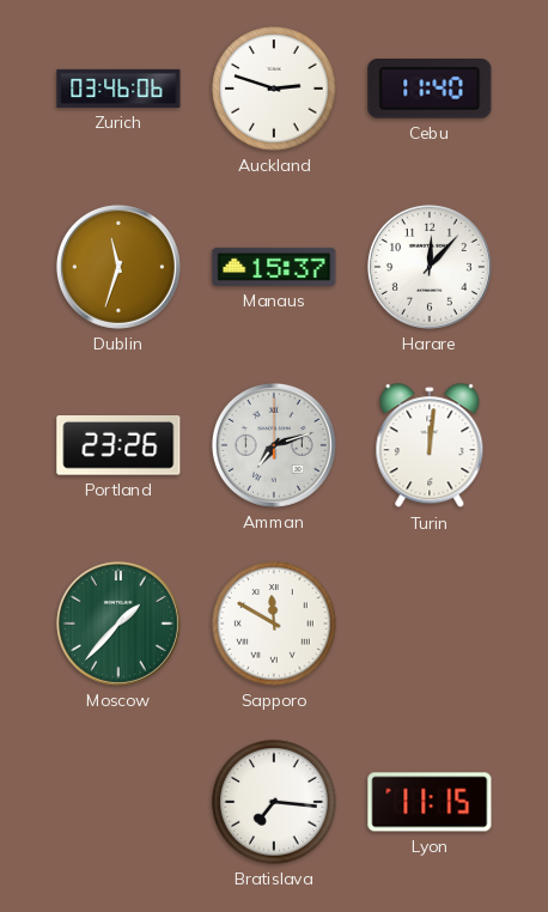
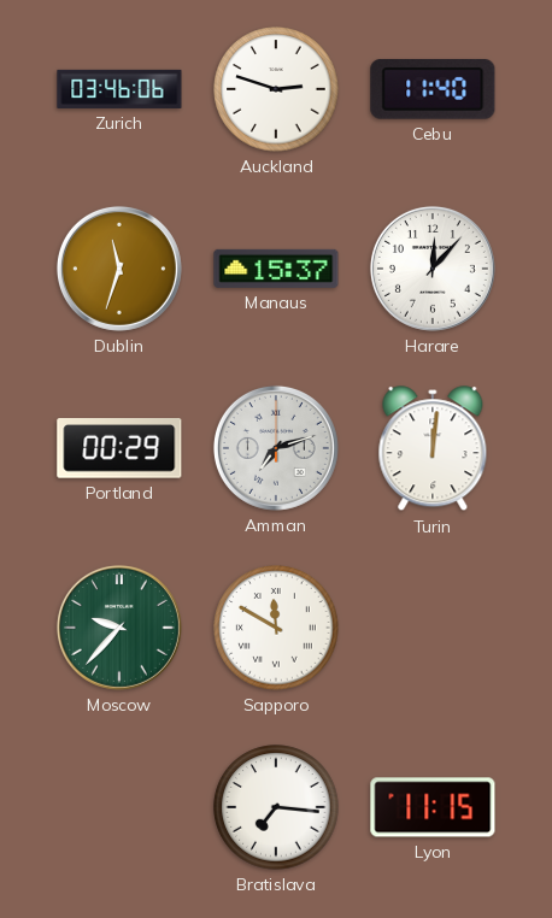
Portland: 23:26 -> 00:29 (119, 449)
Moscow: 1:37 -> 9:37 (119, 628)
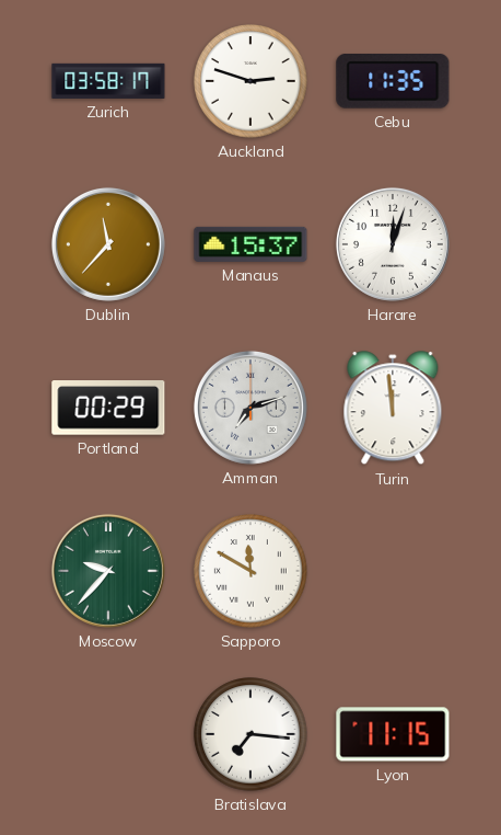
Zurich: 03:46 -> 03:58 (108, 81)
Cebu: 11:40 -> 11:35 (393, 82)
Dublin: 11:33 -> 11:37 (108, 244)
Harare: 12:07 -> 12:03 (393, 244)
Turin: 12:01 -> 11:59 (393, 409)
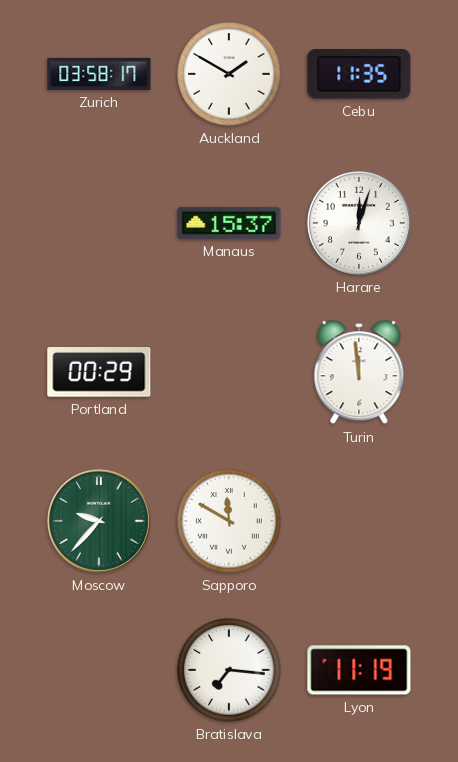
Auckland: 2:48 -> 1:50 (229, 74)
Dublin: 11:37 -> none (108, 244)
Amman: 7:12 -> none (250, 408)
Lyon: 11:15 -> 11:19 (359, 670)
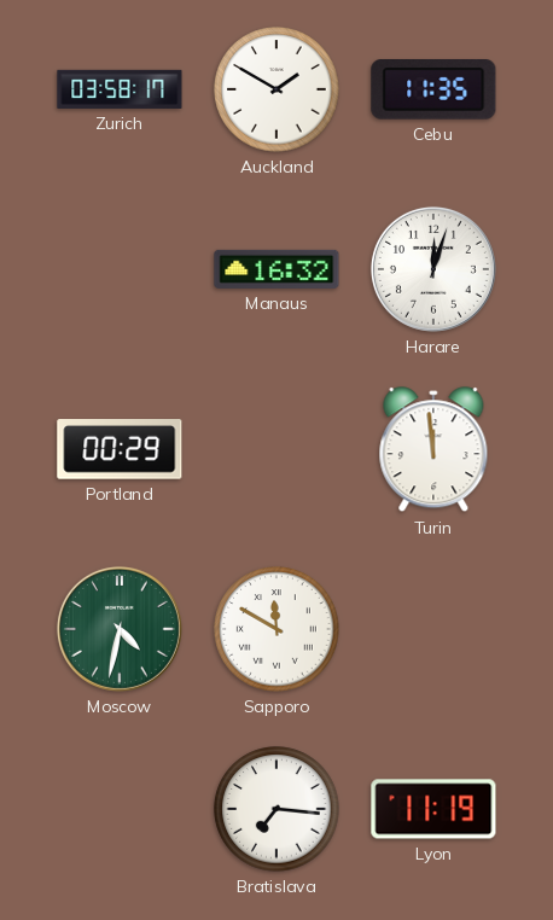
Manaus: 15:37 -> 16:32 (276, 269)
Moscow: 9:37 -> 4:32 (120, 629)
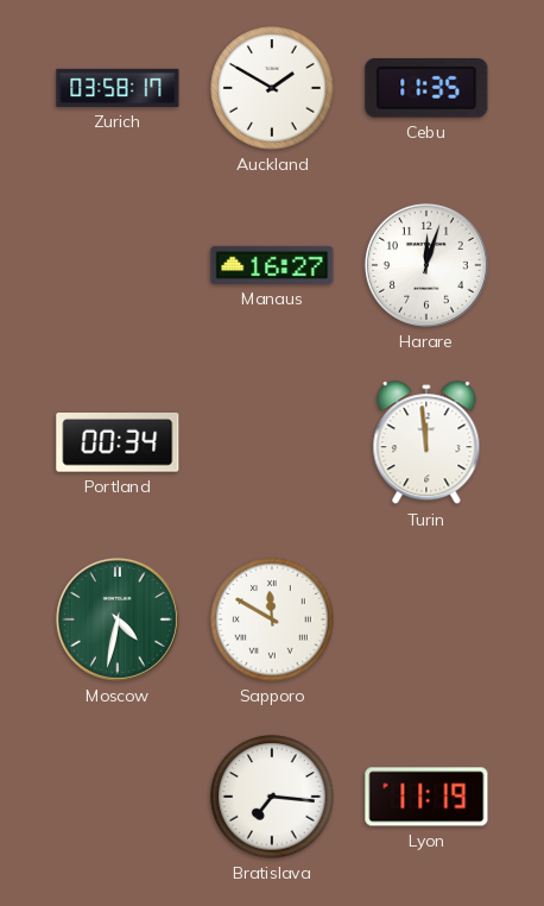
Manaus: 16:32 -> 16:27 (272, 265)
Portland: 00:29 -> 00:34 (118, 443)
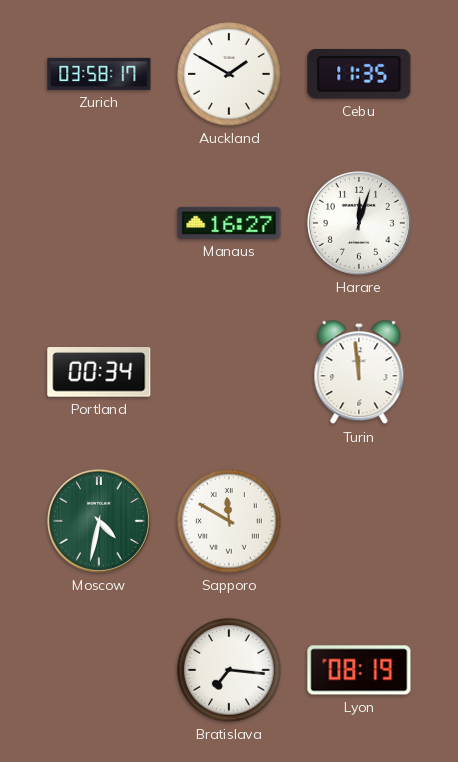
Lyon: 11:19 -> 08:19 (359, 670)
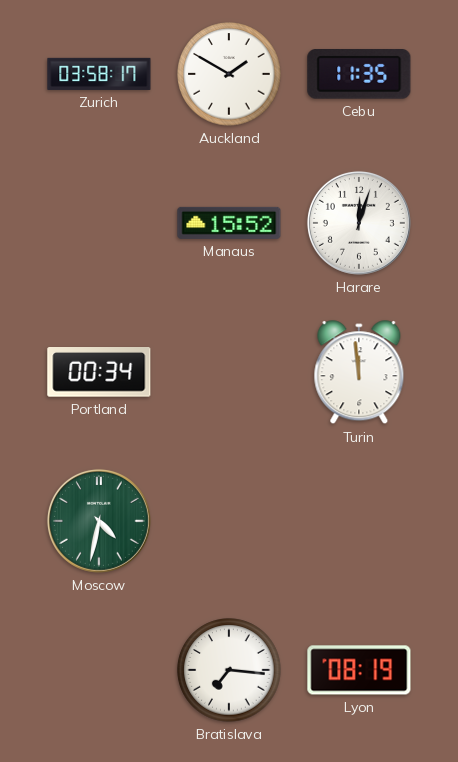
Manaus: 16:27 -> 15:52 (229, 223)
Sapporo: 11:50 -> none (229, 521)
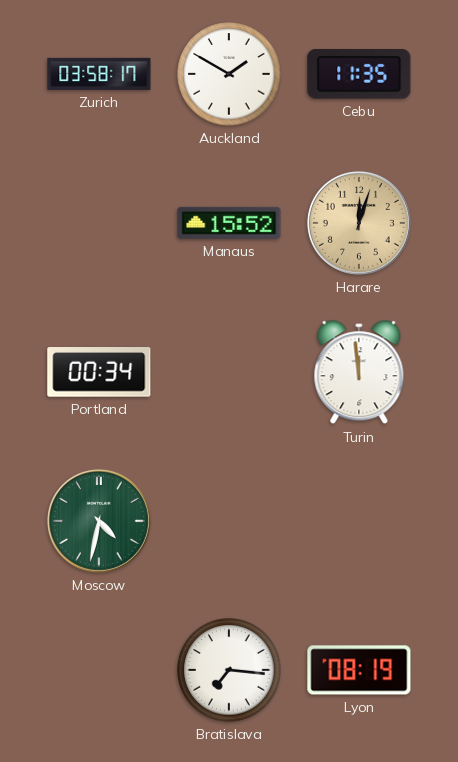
Harare dial: white -> champagne (359, 223)
